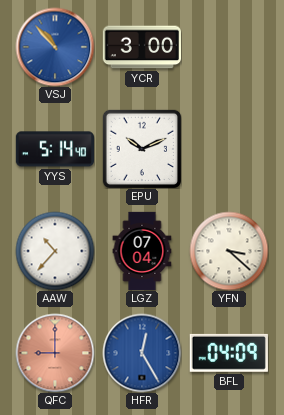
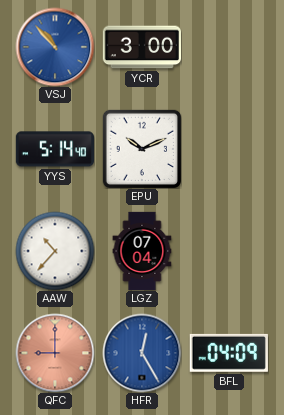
YFN: 3:22 -> none (229, 251)
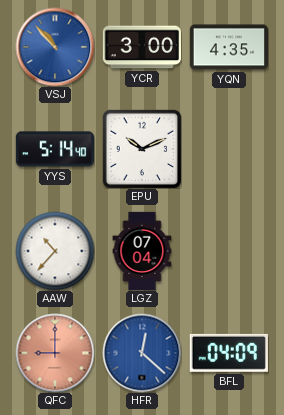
YQN: none -> 4:35 (228, 47)
HFR: 12:25 -> 12:22 (142, 353)
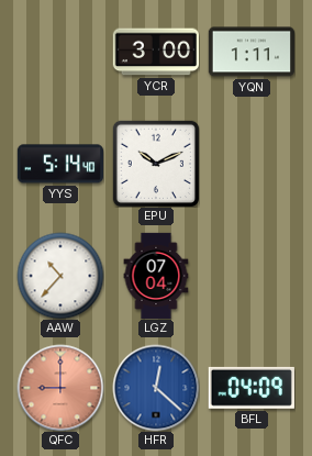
VSJ: 10:53 -> none (55, 47)
YQN: 4:35 -> 1:11 (250, 52)
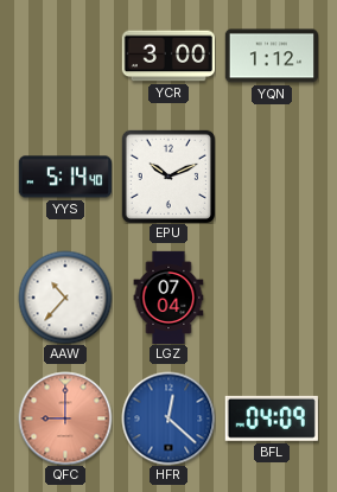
YQN: 1:11 -> 1:12 (271, 56)
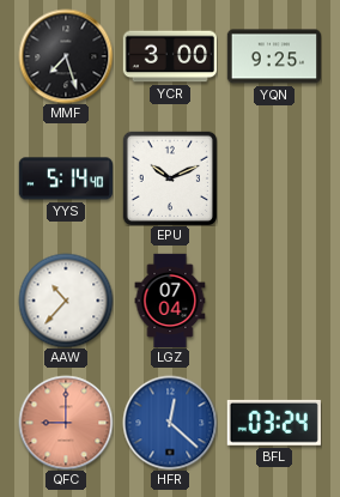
MMF: none -> 7:27 (66, 56)
YQN: 1:12 -> 9:25 (273, 56)
BFL: 04:09 -> 03:24 (274, 423)
